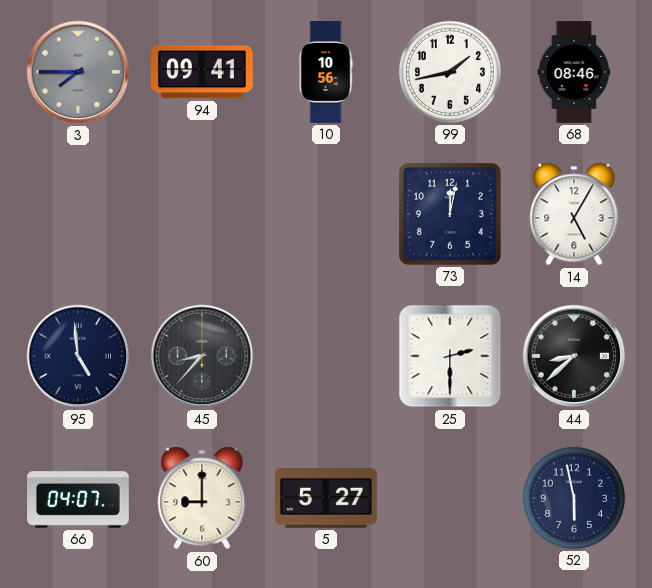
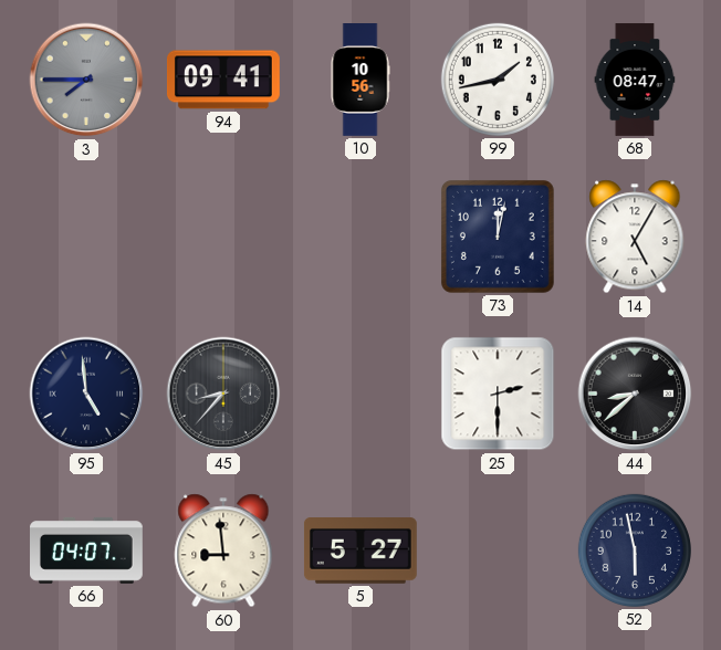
68: 08:46 -> 08:47 (635, 80)
60: 9:00 -> 8:59 (223, 551)
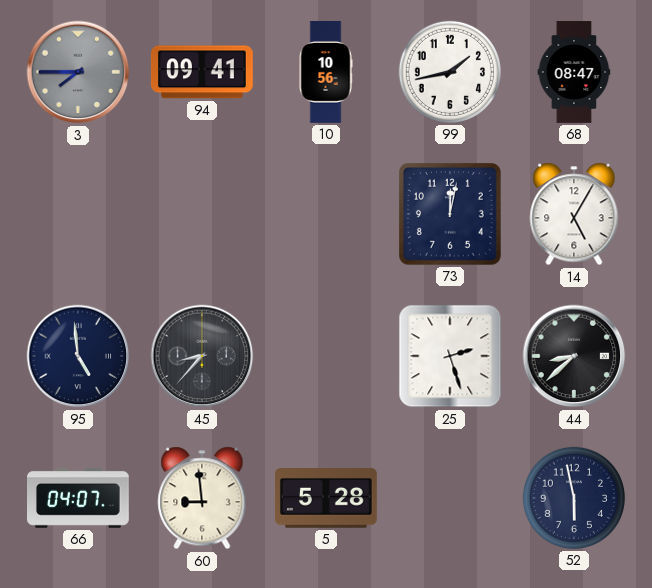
25: 2:30 -> 2:27 (450, 356)
5: 5:27 -> 5:28 (326, 499)
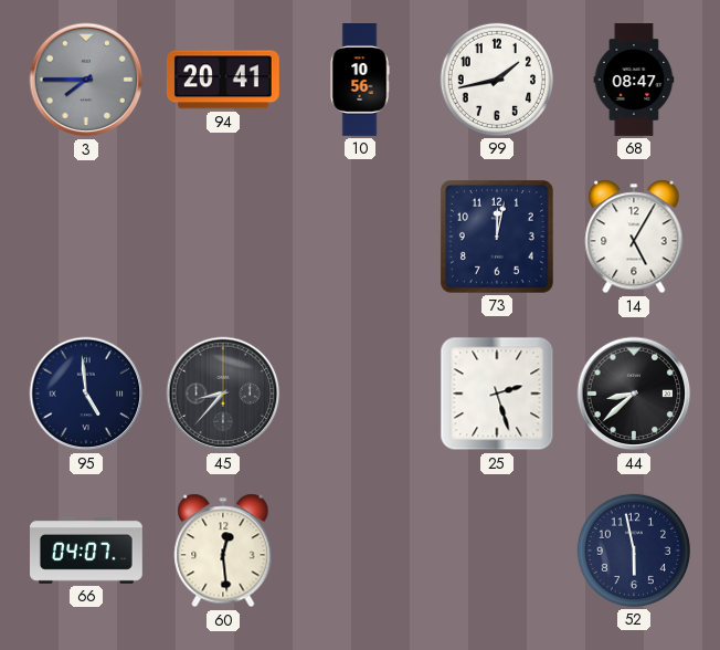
94: 09:41 -> 20:41 (223, 80)
60: 8:59 -> 12:29 (223, 551)
5: 5:28 -> none (326, 499)
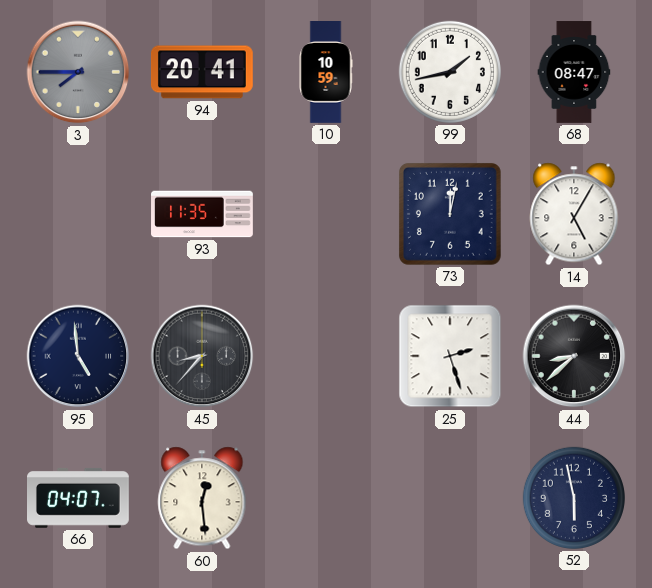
10: 10:56 -> 10:59 (326, 73)
93: none -> 11:35 (202, 214)
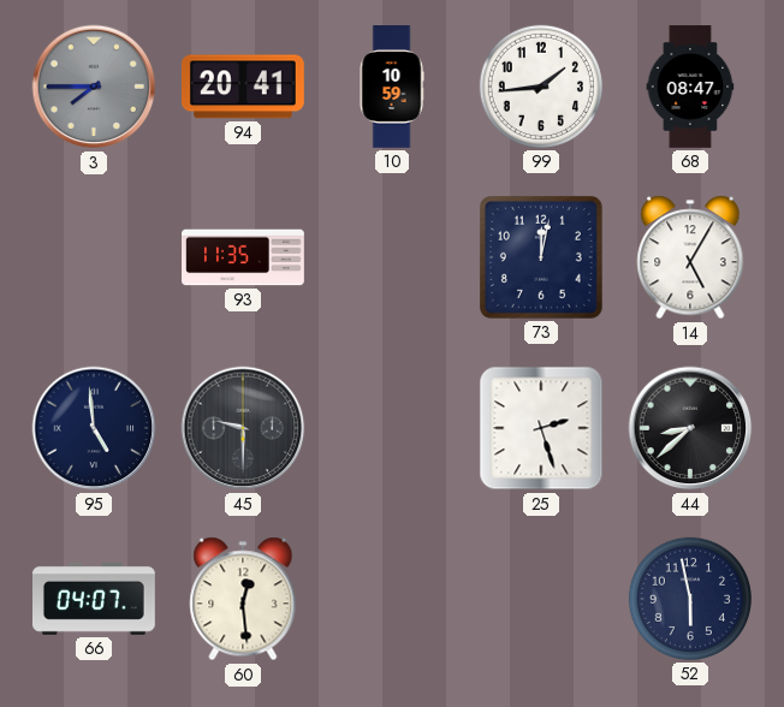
99: 1:43 -> 1:44 (541, 87)
45: 8:37 -> 9:30 (243, 428)
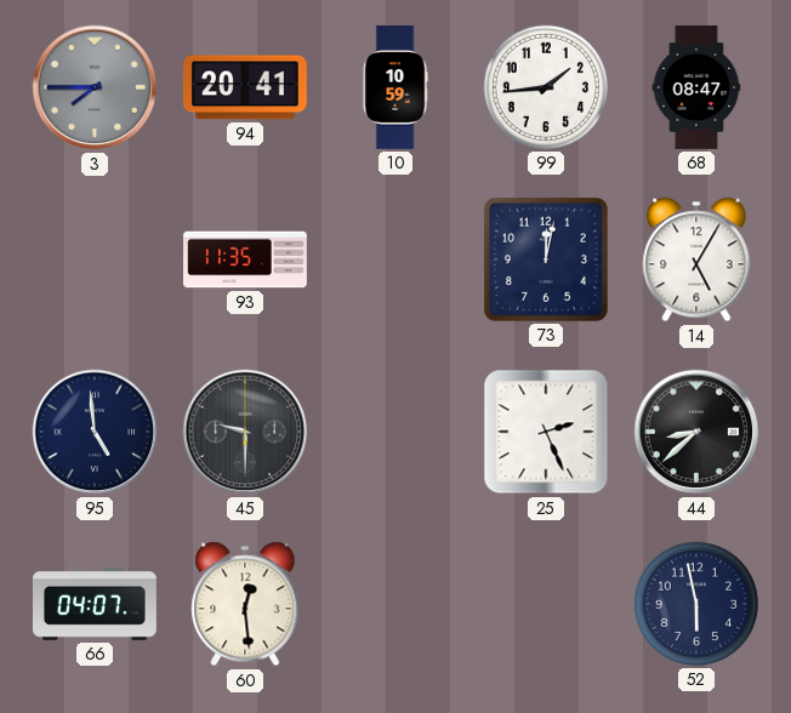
25: 2:27 -> 2:26 (546, 432)
